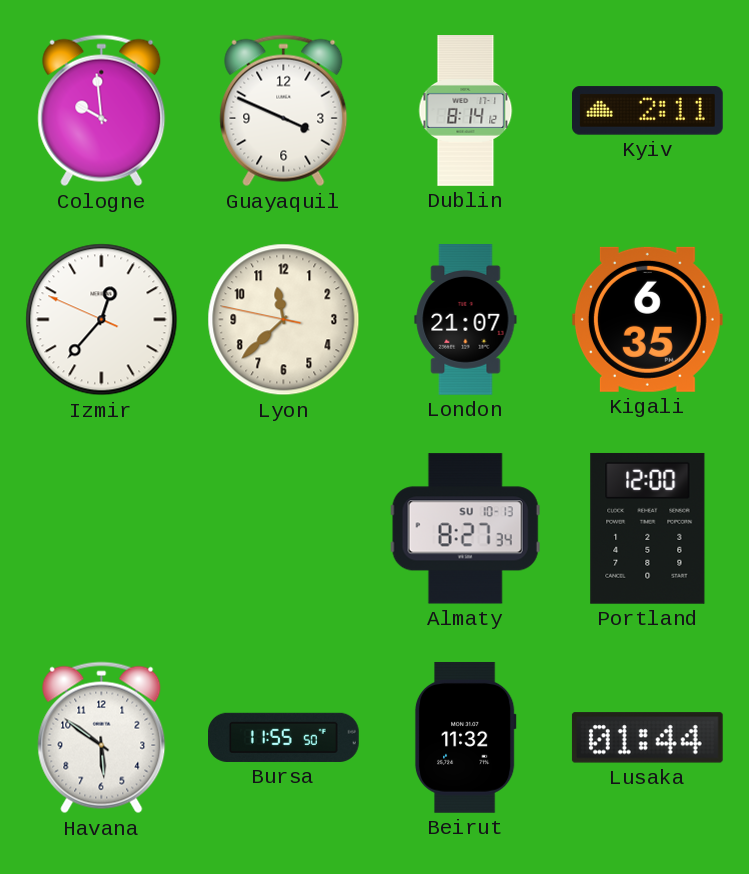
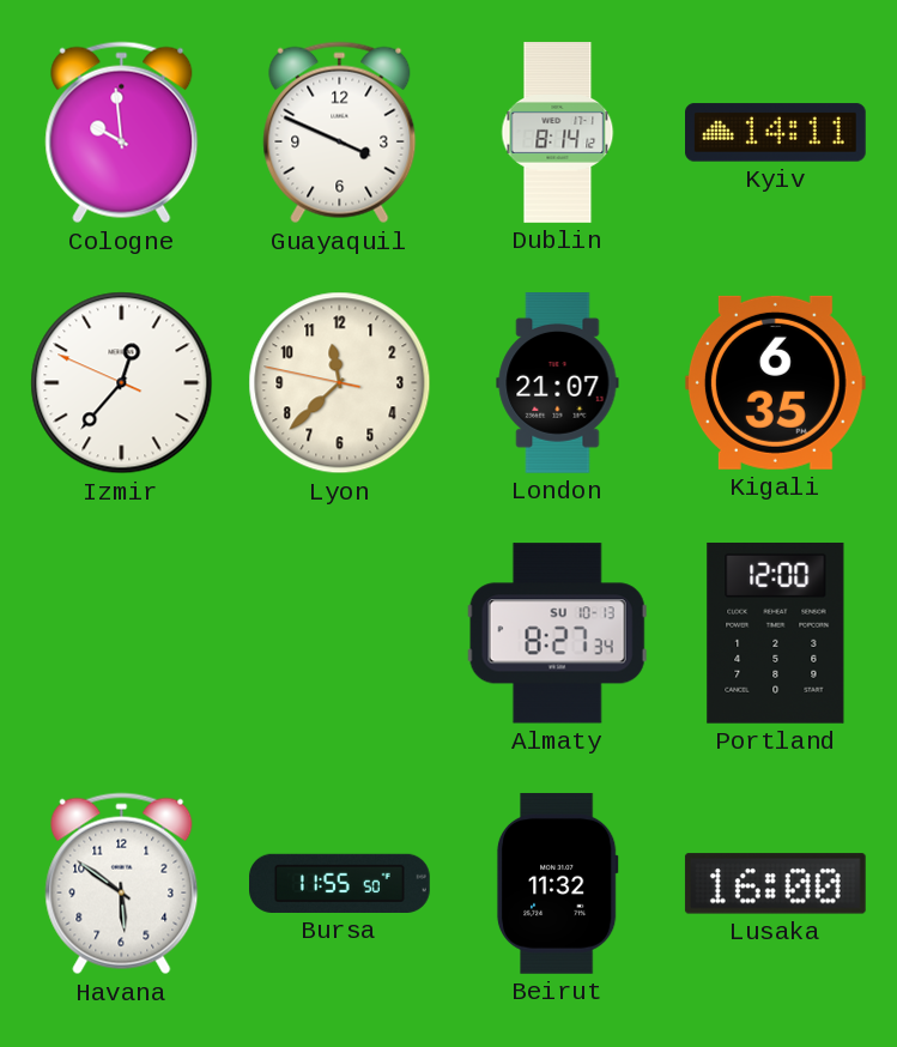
Kyiv: 2:11 -> 14:11 (776, 133)
Lusaka: 01:44 -> 16:00 (775, 884)
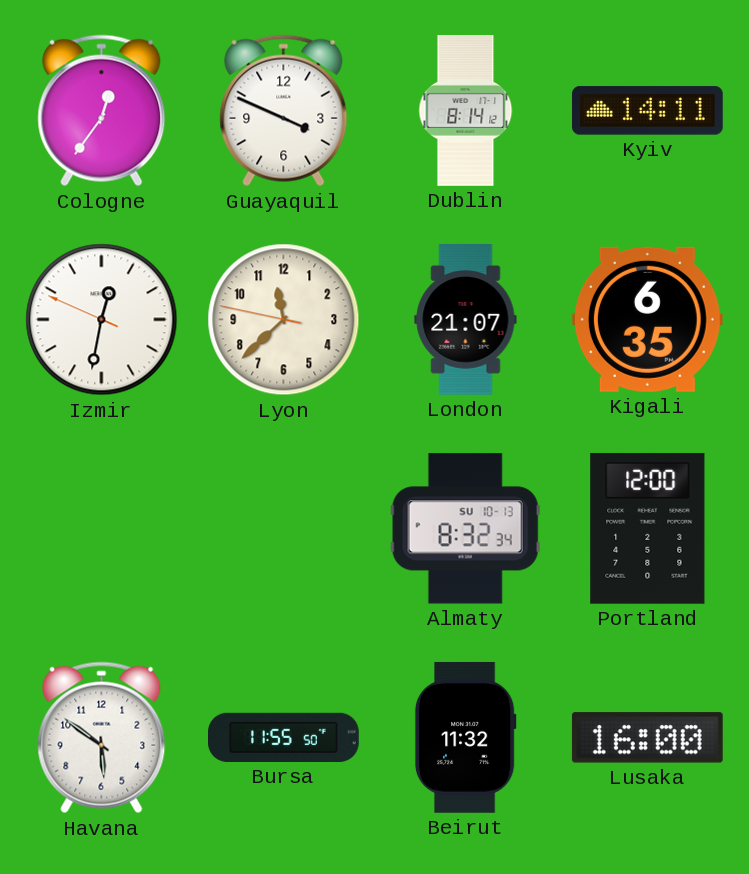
Cologne: 9:59 -> 12:36 (102, 111)
Izmir: 12:36 -> 12:31 (102, 320)
Almaty: 8:27 -> 8:32 (465, 529)
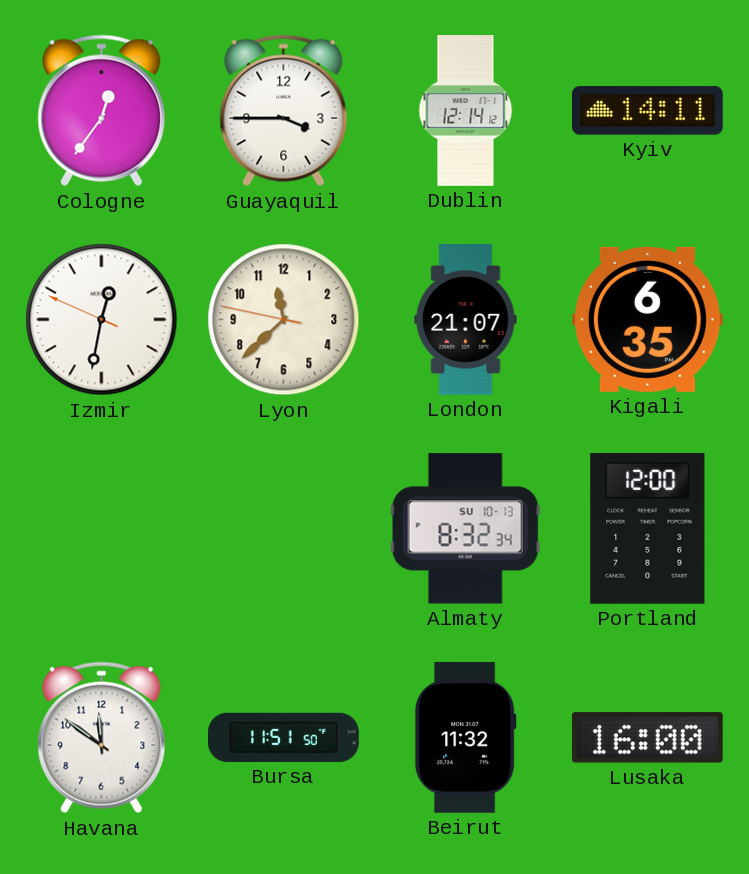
Guayaquil: 3:49 -> 3:45 (284, 111)
Dublin: 8:14 -> 12:14 (466, 111)
Havana: 5:51 -> 11:51 (102, 738)
Bursa: 11:55 -> 11:51 (284, 737)
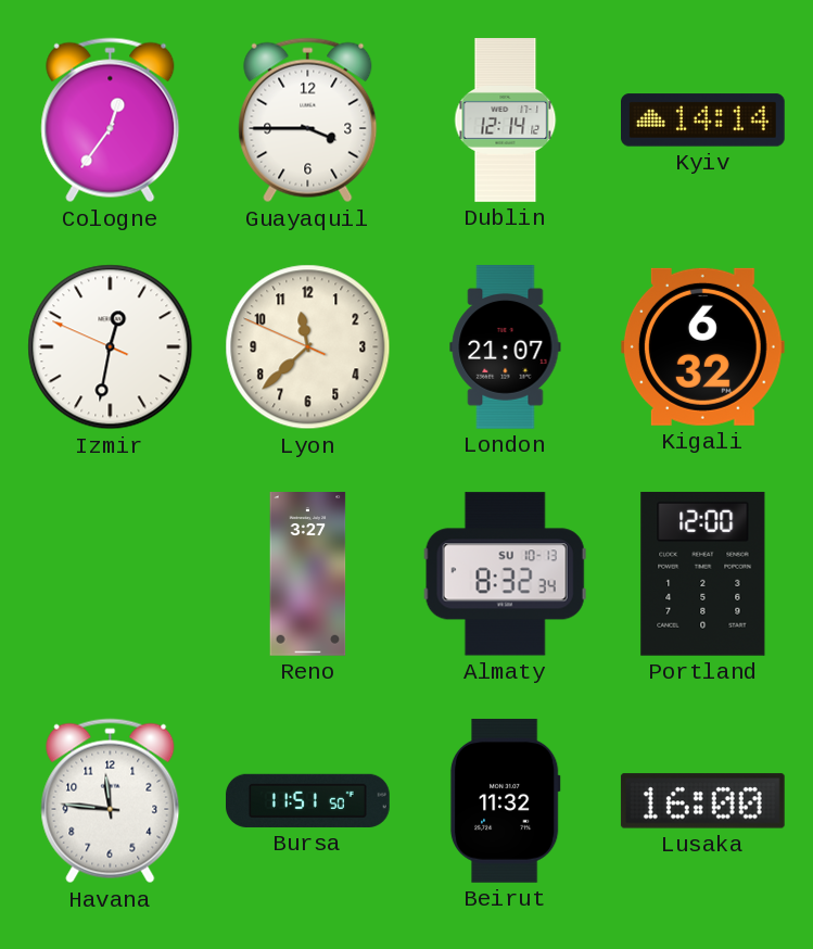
Kyiv: 14:11 -> 14:14 (703, 121)
Lyon: 11:37:47 -> 11:37:49 (308, 347)
Kigali: 6:35 -> 6:32 (702, 346)
Reno: none -> 3:27 (308, 574)
Havana: 11:51 -> 11:46 (111, 801)
